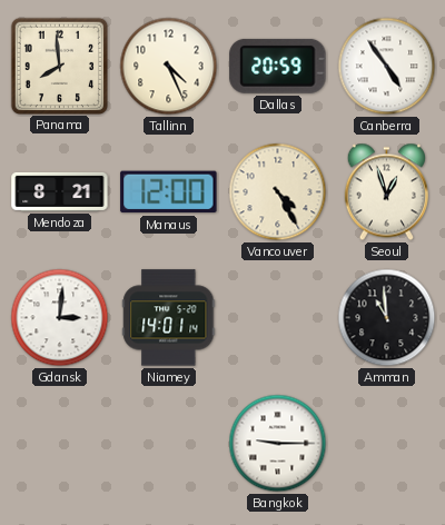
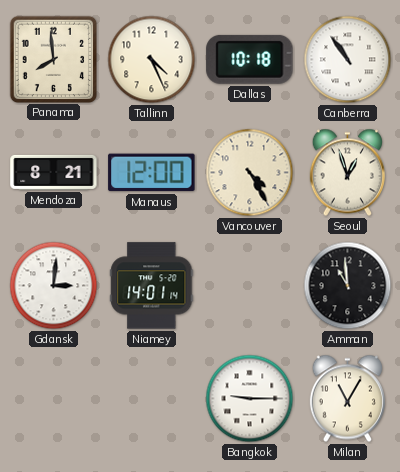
Dallas: 20:59 -> 10:18 (250, 59)
Canberra: 4:54 -> 10:54 (348, 60)
Milan: none -> 11:05 (347, 399)
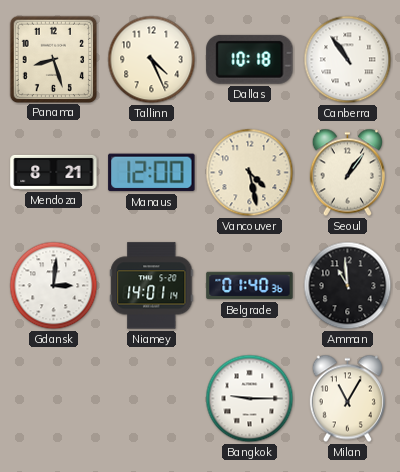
Panama: 7:59 -> 8:27 (53, 59)
Vancouver: 4:25 -> 4:28 (250, 173)
Seoul: 12:57 -> 1:06 (347, 173)
Belgrade: none -> 01:40 (250, 286)
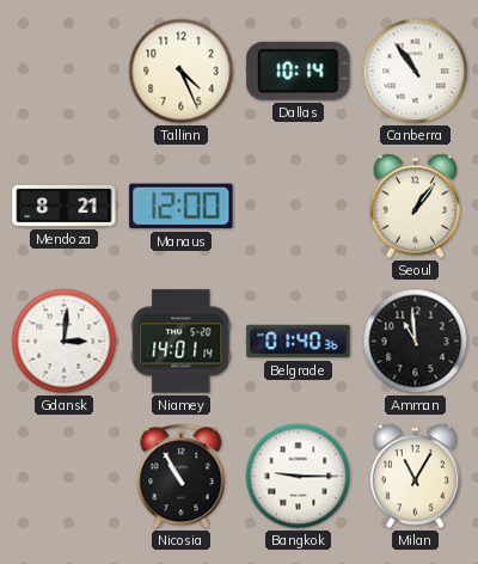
Panama: 8:27 -> none (53, 59)
Dallas: 10:18 -> 10:14 (299, 70)
Vancouver: 4:28 -> none (250, 173)
Nicosia: none -> 10:55 (182, 477)
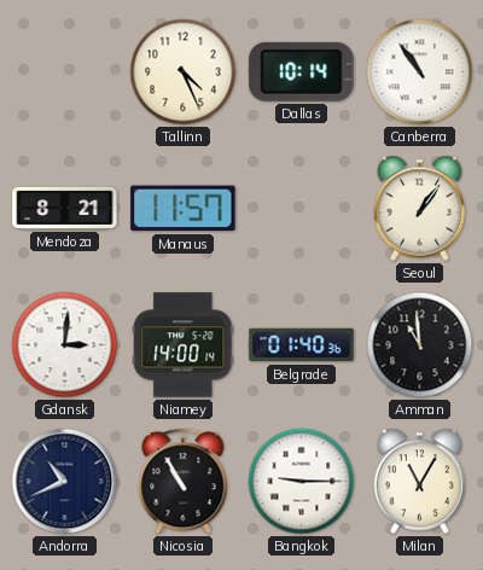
Manaus: 12:00 -> 11:57 (184, 209)
Niamey: 14:01 -> 14:00 (184, 345)
Andorra: none -> 10:41 (65, 482)
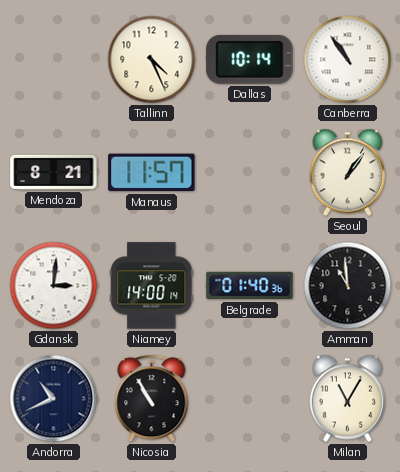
Bangkok: 9:15 -> none (302, 482)
